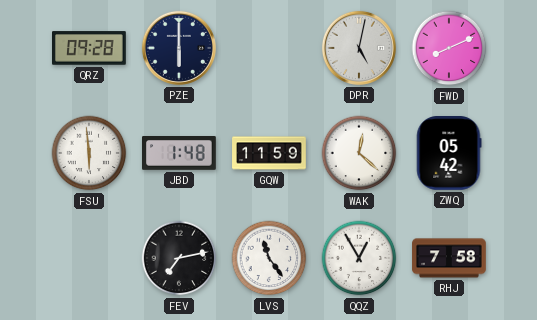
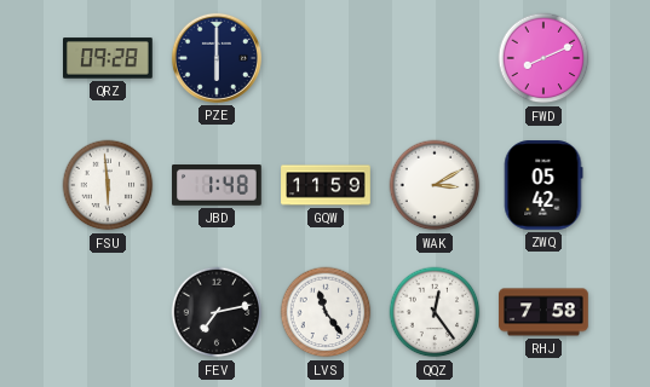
DPR: 5:02 -> none (359, 48)
WAK: 12:22 -> 3:10 (435, 185)
QQZ: 12:55 -> 12:24 (435, 312)
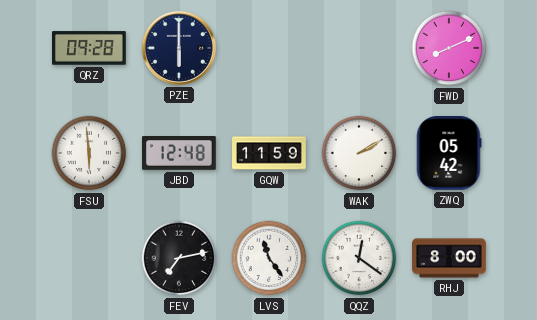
JBD: 1:48 -> 12:48 (180, 153)
WAK: 3:10 -> 2:10 (359, 153)
QQZ: 12:24 -> 12:21 (359, 258)
RHJ: 7:58 -> 8:00 (449, 258)
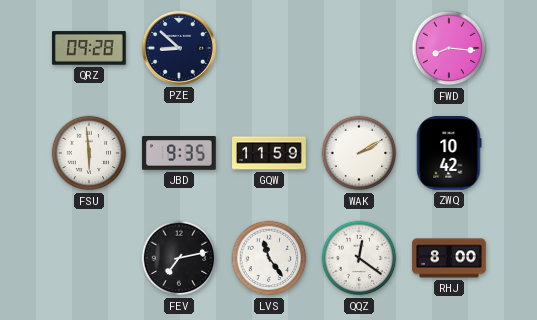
PZE: 6:00 -> 8:52 (179, 48)
FWD: 8:11 -> 8:16 (449, 48)
JBD: 12:48 -> 9:35 (180, 153)
ZWQ: 05:42 -> 10:42 (449, 154)
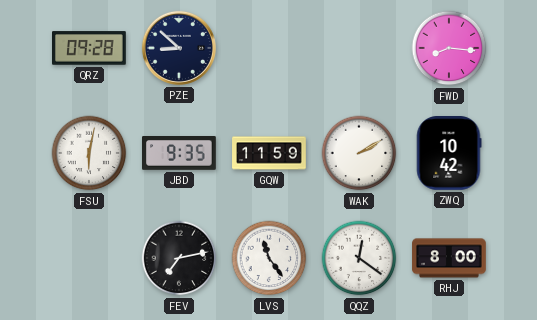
FSU: 5:59 -> 6:02 (89, 153)
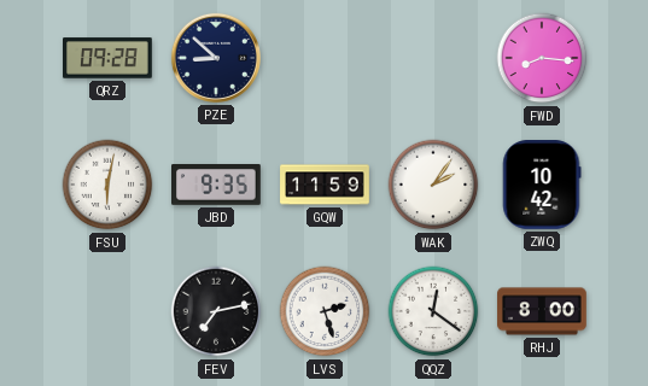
WAK: 2:10 -> 2:06 (433, 185)
LVS: 11:24 -> 2:27 (325, 311)
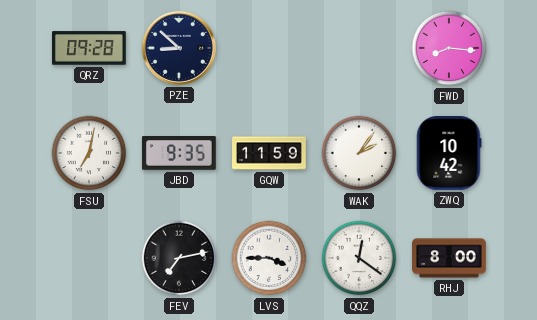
FSU: 6:02 -> 7:02 (89, 153)
LVS: 2:27 -> 3:45 (269, 258)
